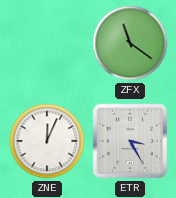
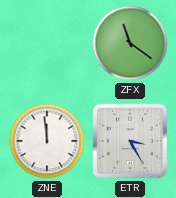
ZNE: 12:04 -> 11:59 (47, 141)
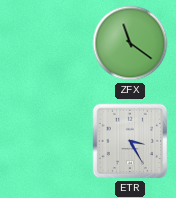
ZNE: 11:59 -> none (47, 141)
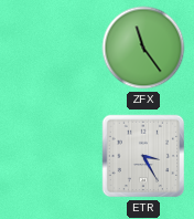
ZFX: 11:21 -> 11:24 (143, 48)
